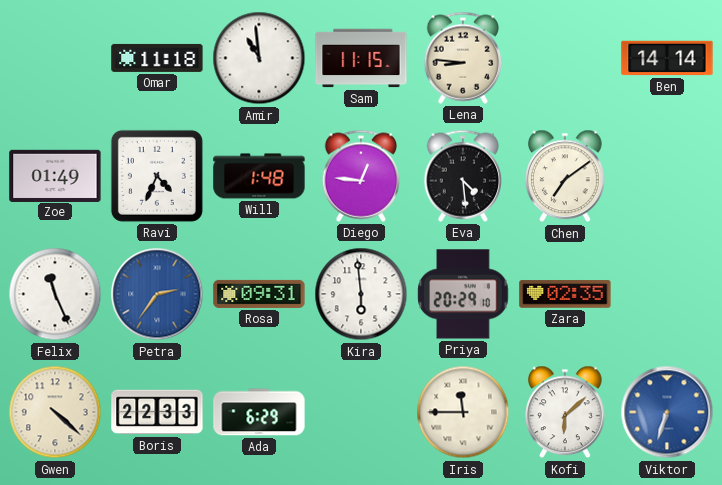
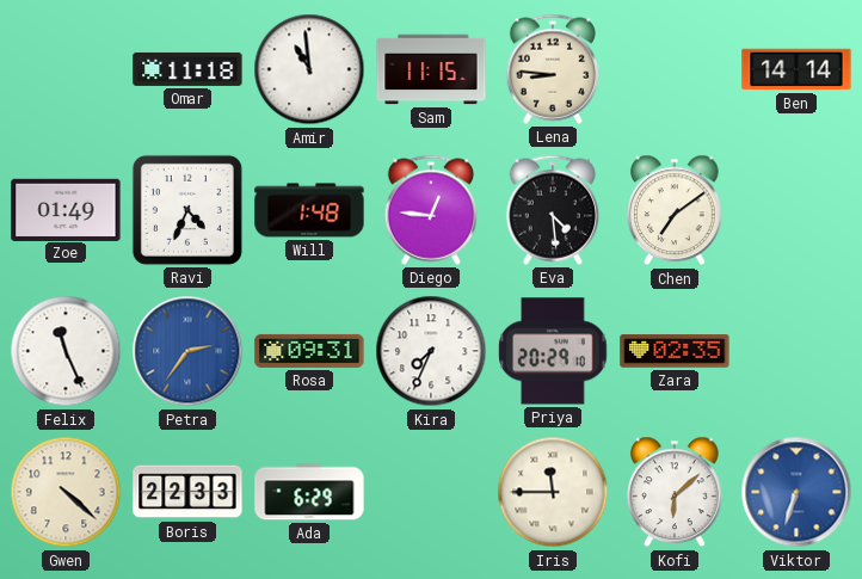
Kira: 5:59 -> 7:34 (431, 351)
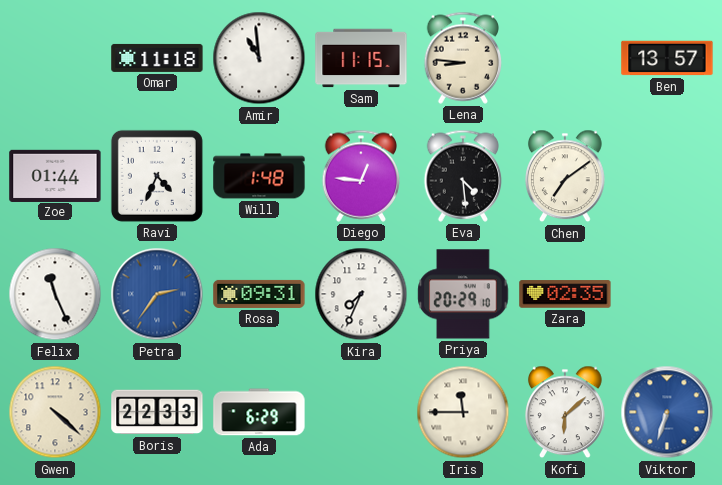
Ben: 14:14 -> 13:57 (667, 58)
Zoe: 01:49 -> 01:44 (55, 175)
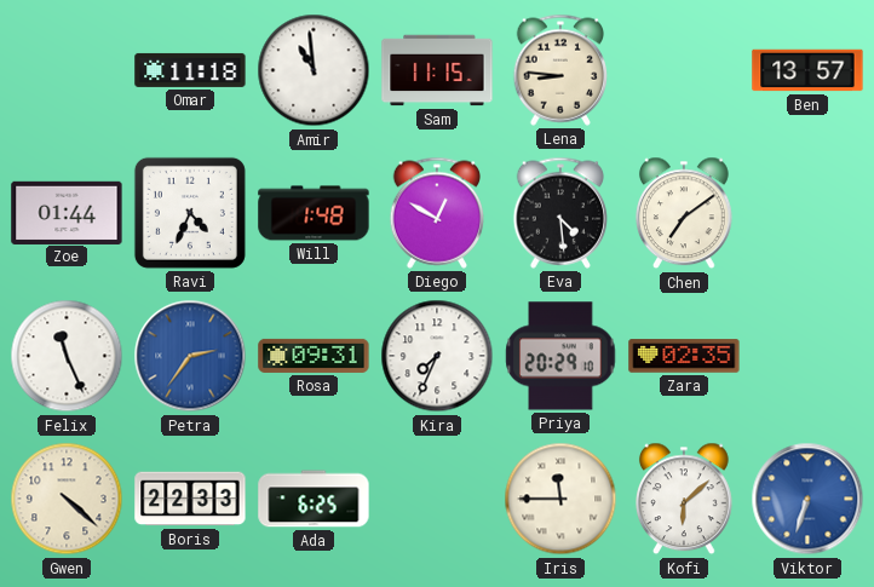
Diego: 12:46 -> 12:50 (437, 213)
Ada: 6:29 -> 6:25 (314, 499)
